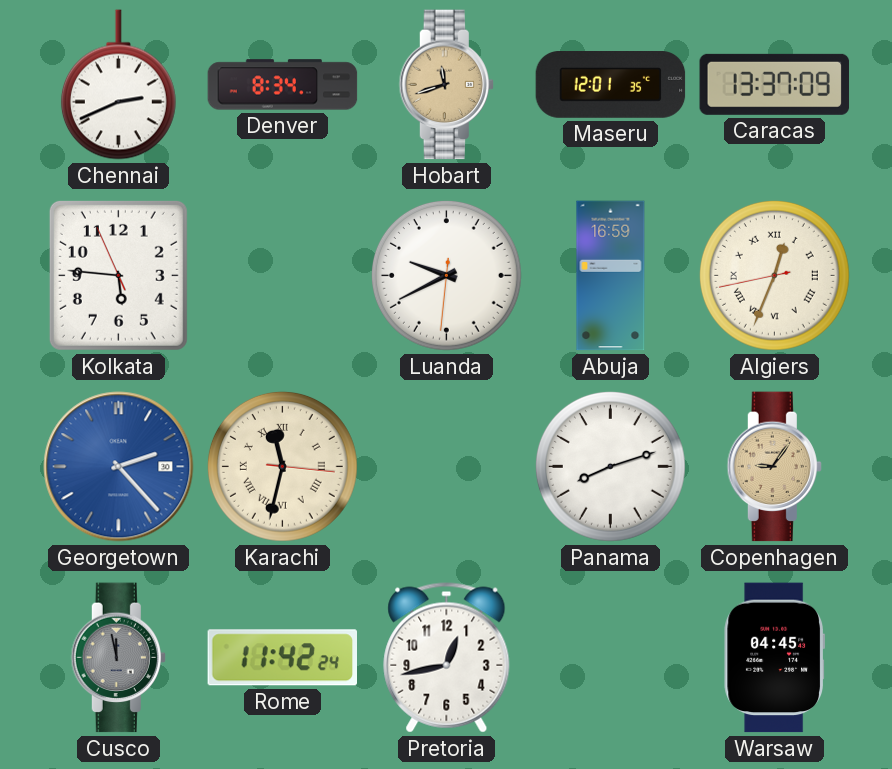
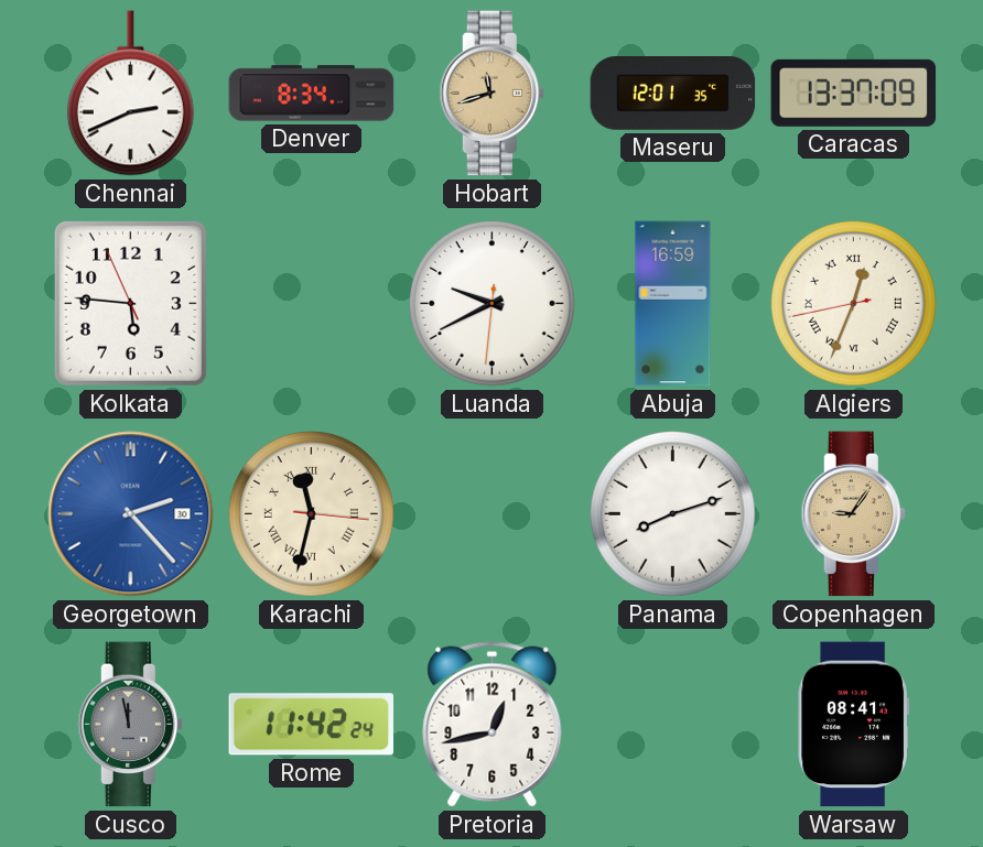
Warsaw: 04:45 -> 08:41 (853, 725)
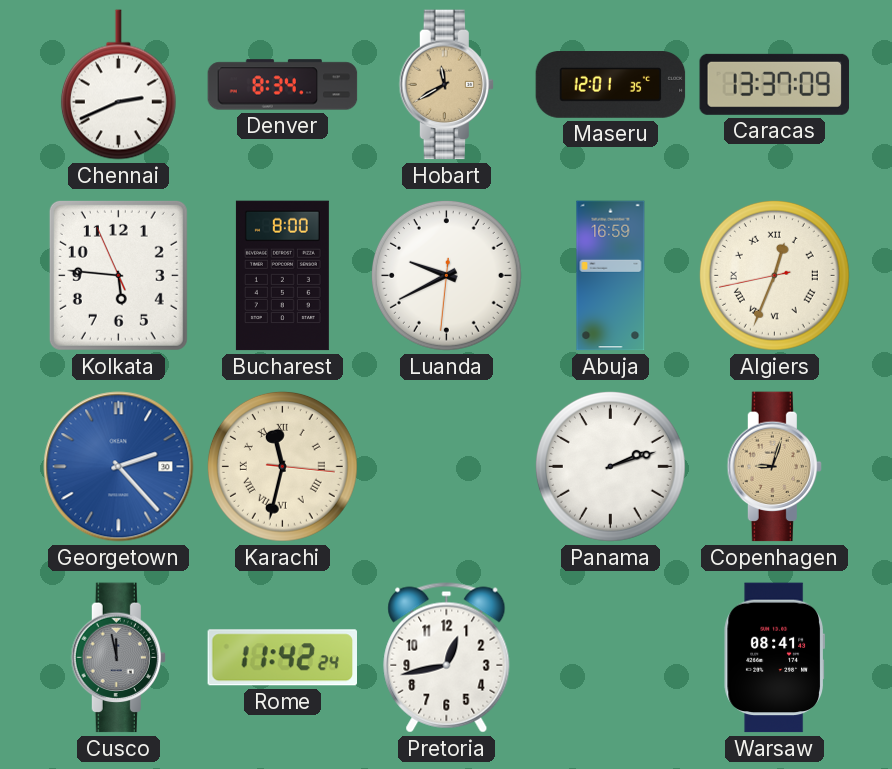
Hobart: 11:42 -> 11:40 (446, 85)
Bucharest: none -> 8:00 (282, 276)
Panama: 8:12 -> 2:12 (610, 466)
Copenhagen: 9:06 -> 9:03 (774, 467)
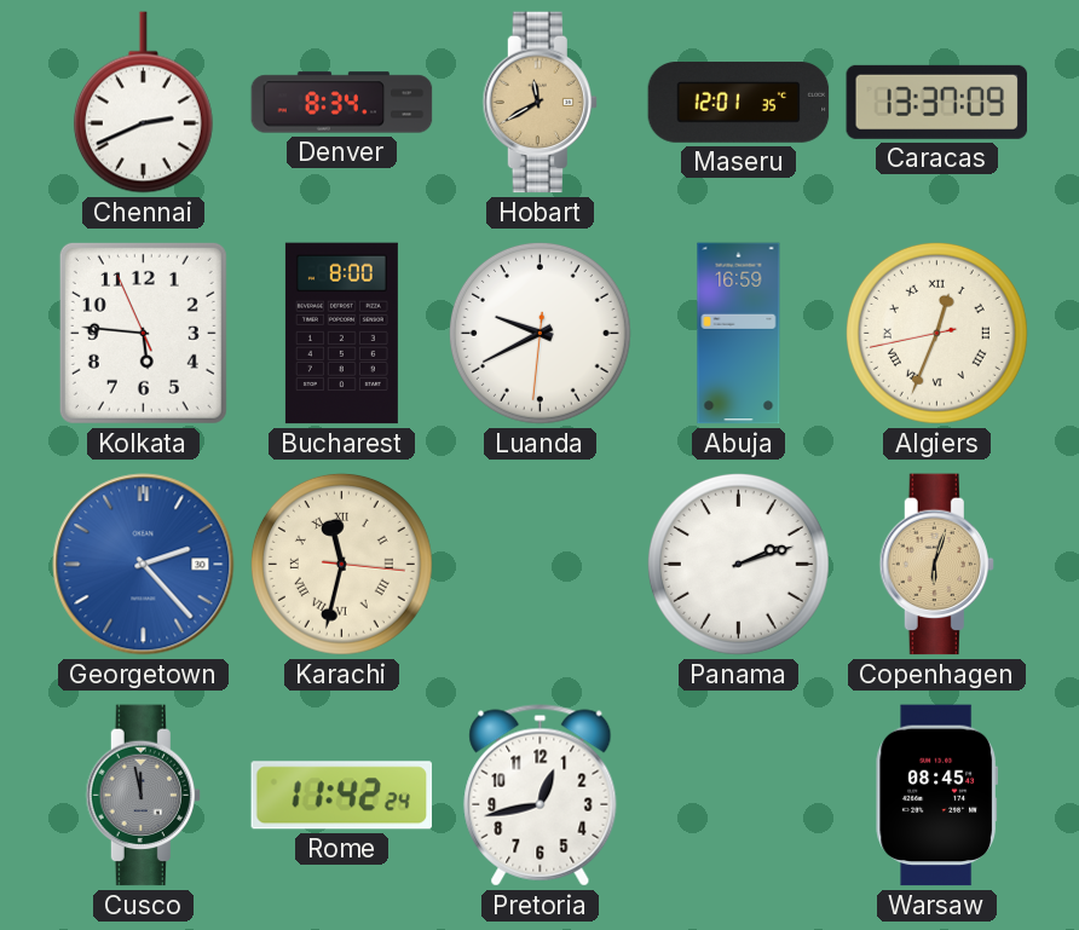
Copenhagen: 9:03 -> 6:03 (936, 565)
Warsaw: 08:41 -> 08:45 (936, 796)
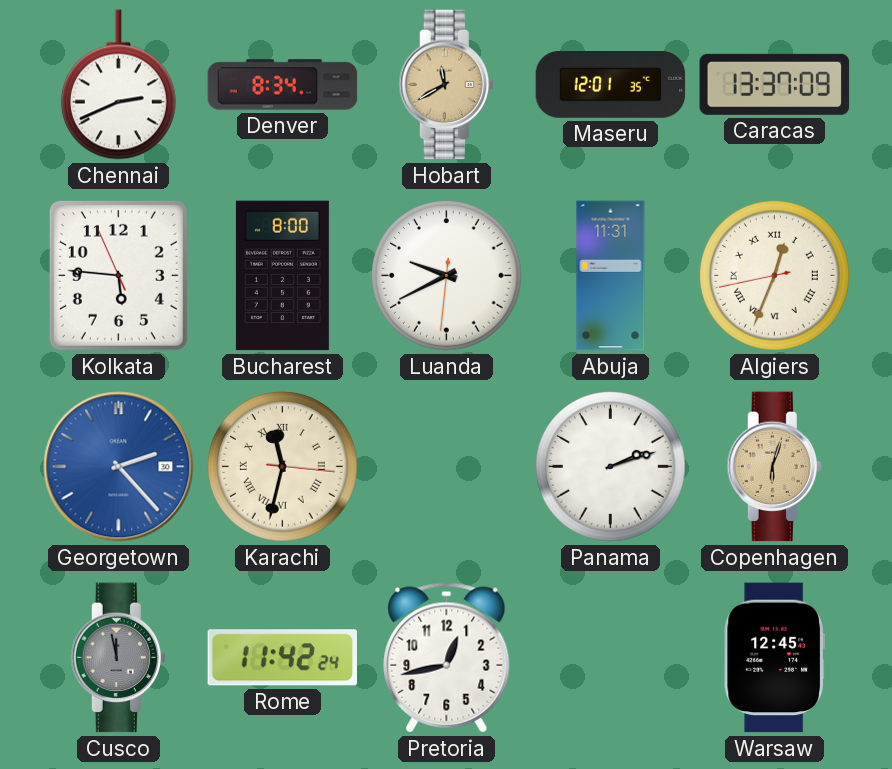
Abuja: 16:59 -> 11:31 (611, 276)
Warsaw: 08:45 -> 12:45 (774, 658)
